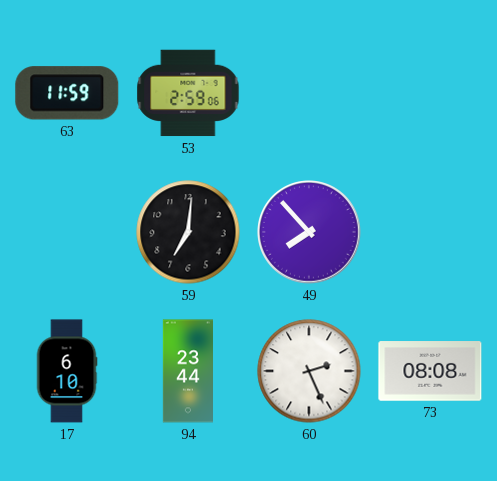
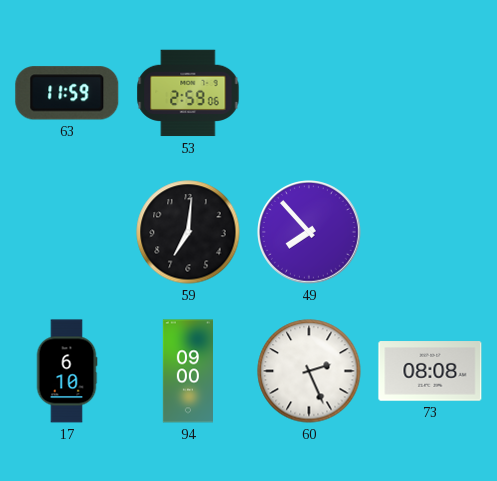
94: 23:44 -> 09:00 (187, 371)
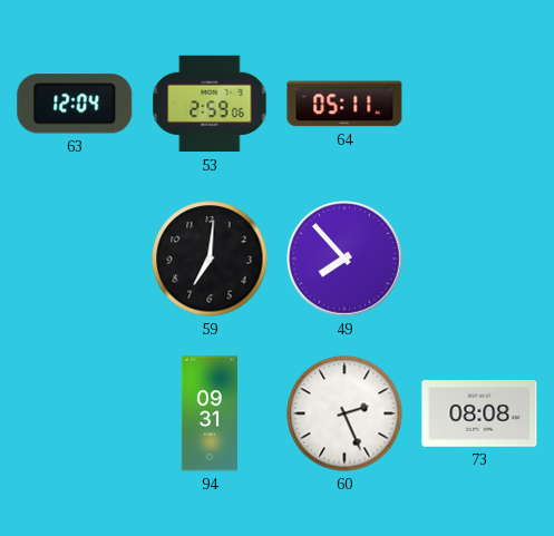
63: 11:59 -> 12:04 (75, 104)
64: none -> 05:11 (344, 104)
17: 6:10 -> none (67, 371)
94: 09:00 -> 09:31 (208, 413)
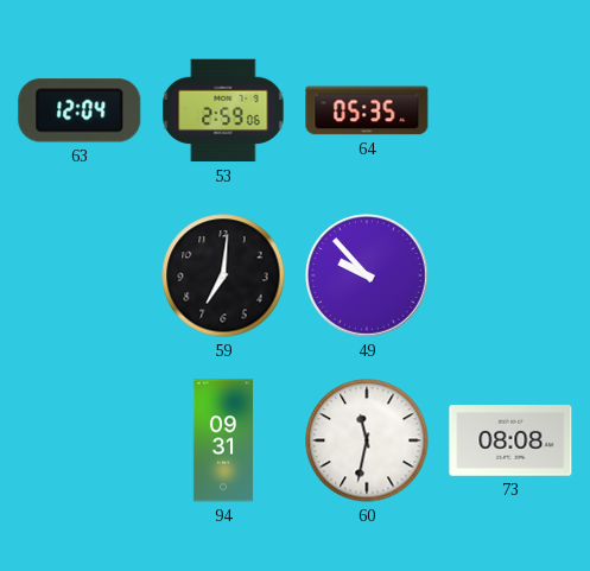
64: 05:11 -> 05:35 (367, 110)
49: 7:53 -> 9:53 (367, 275)
60: 2:26 -> 11:32 (367, 440)
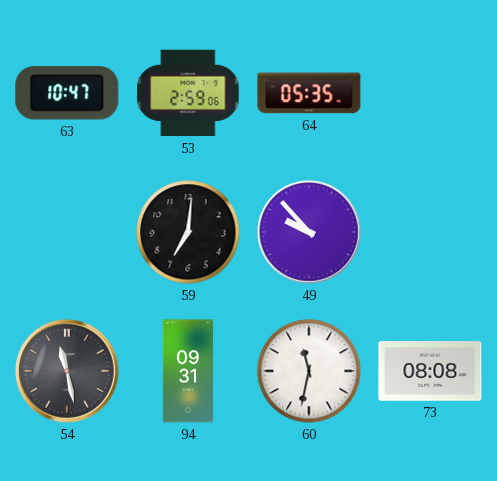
63: 12:04 -> 10:47 (67, 93)
54: none -> 11:28 (67, 371)
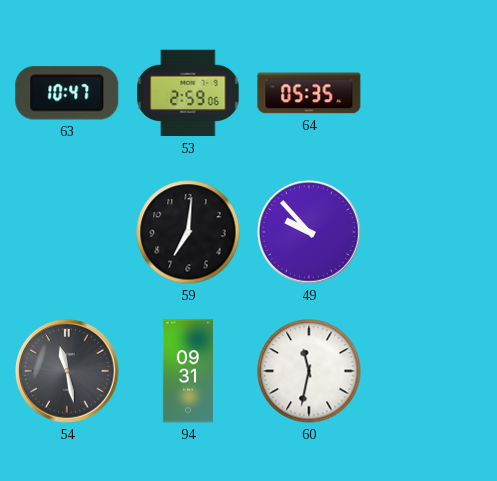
73: 08:08 -> none (430, 371)
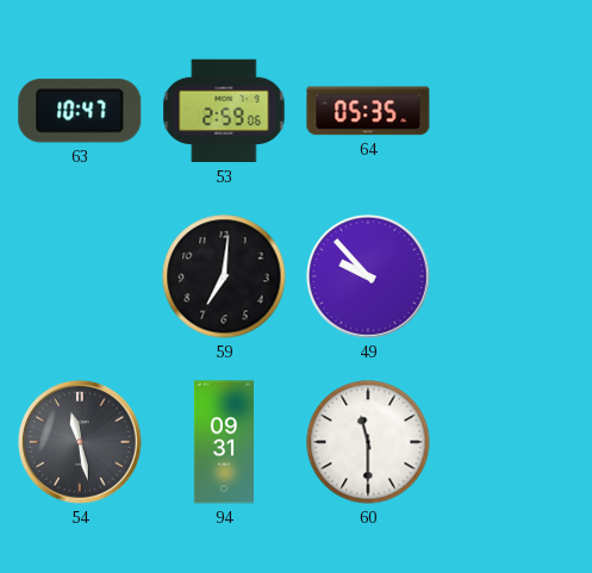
60: 11:32 -> 11:30 (368, 442)
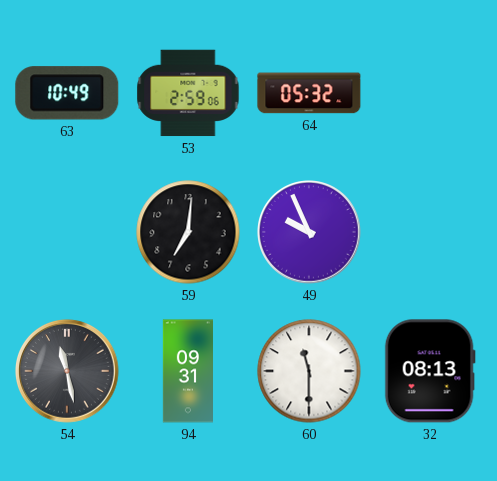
63: 10:47 -> 10:49 (67, 93)
64: 05:35 -> 05:32 (309, 93)
49: 9:53 -> 9:56 (309, 232)
32: none -> 08:13 (430, 371)
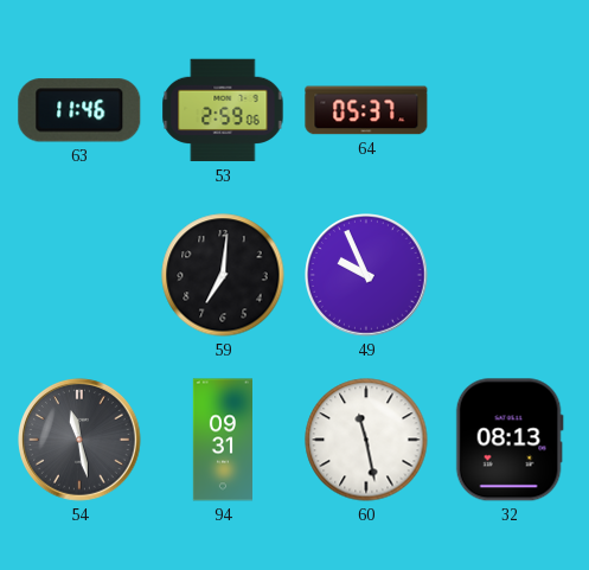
63: 10:49 -> 11:46 (79, 110)
64: 05:32 -> 05:37 (366, 110)
60: 11:30 -> 11:28 (366, 440)
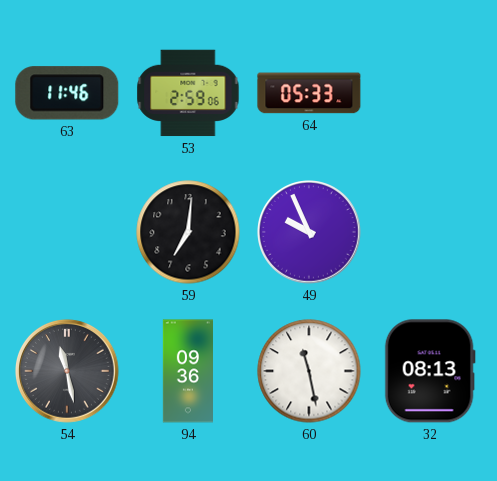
64: 05:37 -> 05:33 (309, 93)
94: 09:31 -> 09:36 (187, 371)
